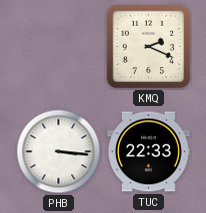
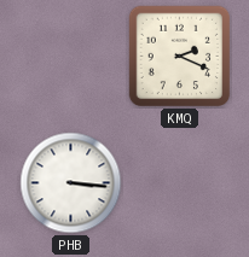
TUC: 22:33 -> none (148, 152)
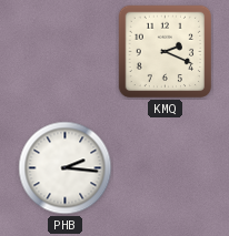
PHB: 3:16 -> 2:16 (66, 168)
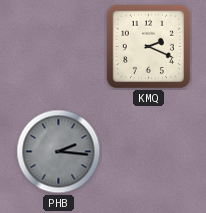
PHB dial: white -> grey (59, 152)
